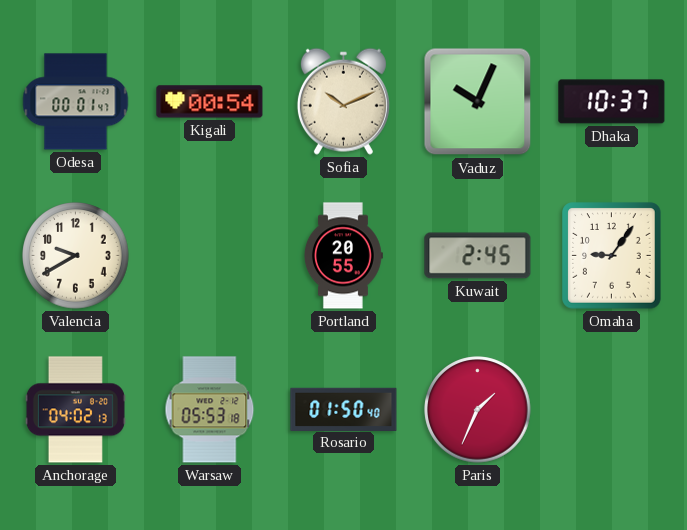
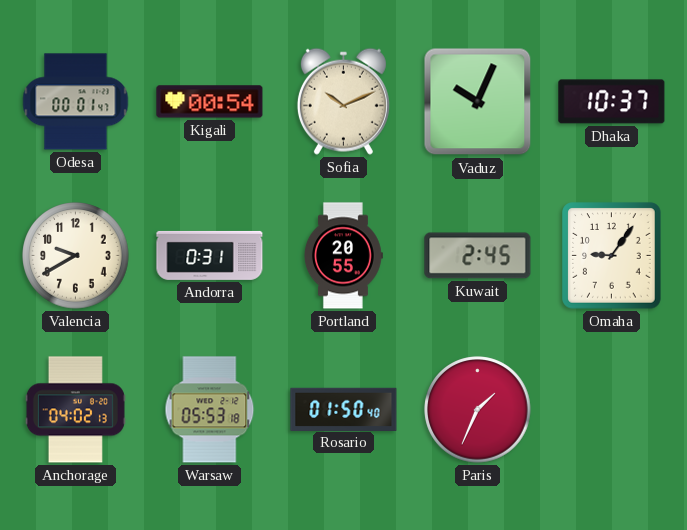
Andorra: none -> 0:31 (210, 255)
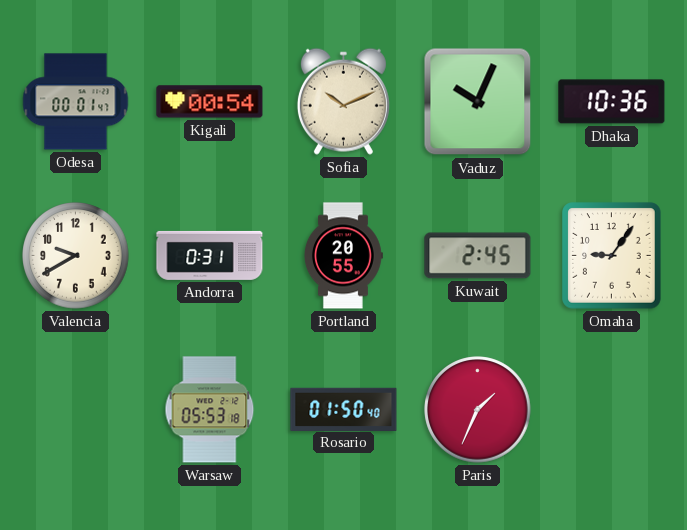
Dhaka: 10:37 -> 10:36 (612, 102)
Anchorage: 04:02 -> none (75, 410)
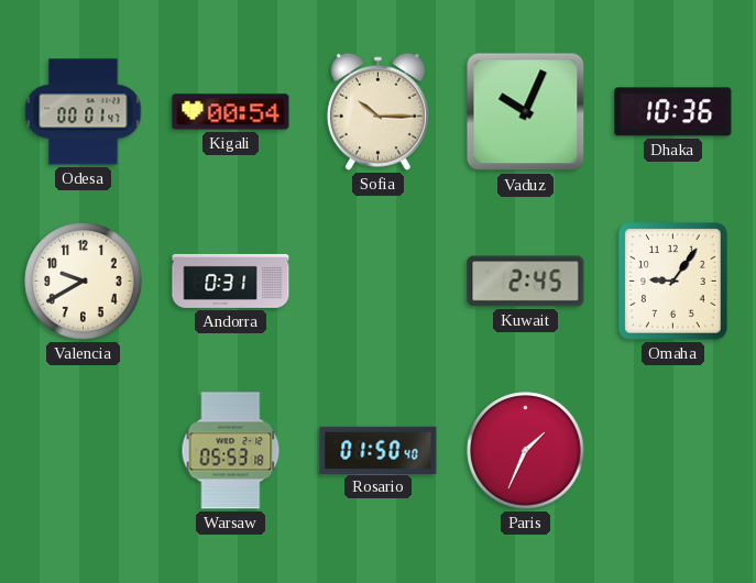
Sofia: 10:11 -> 10:15 (377, 111)
Portland: 20:55 -> none (343, 256)
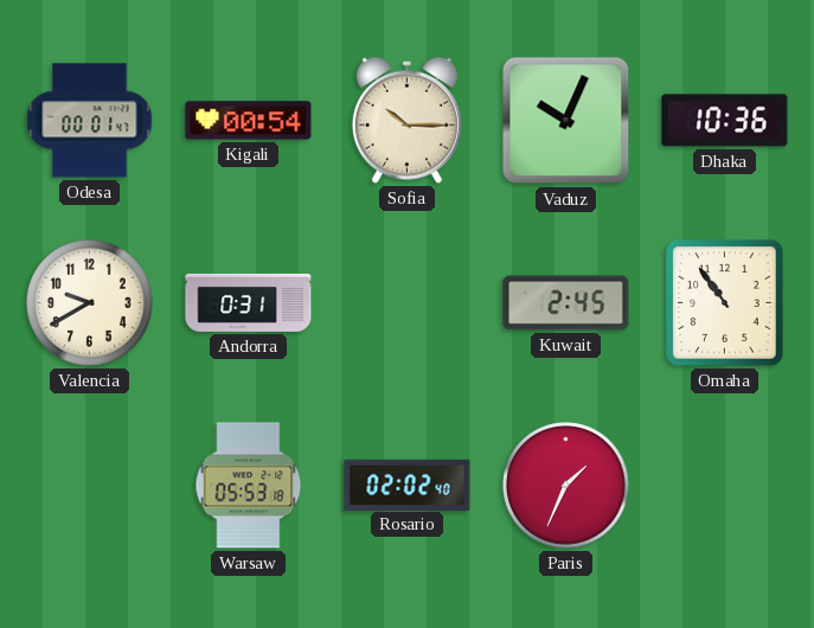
Omaha: 9:06 -> 10:54 (725, 303)
Rosario: 01:50 -> 02:02 (408, 485)
